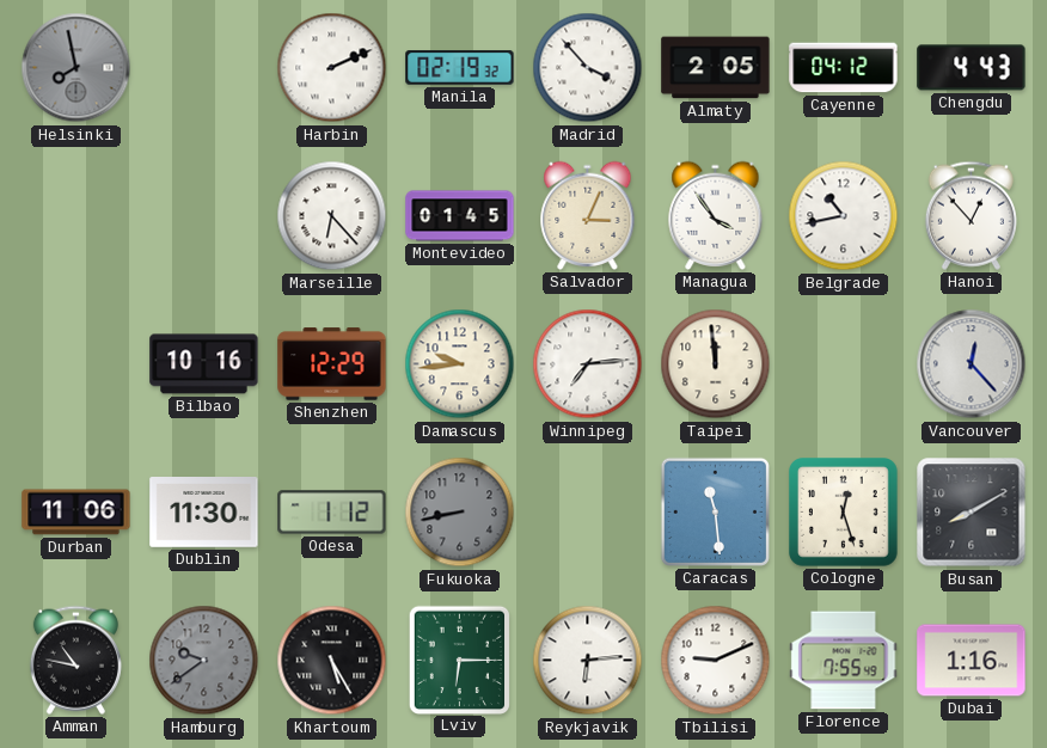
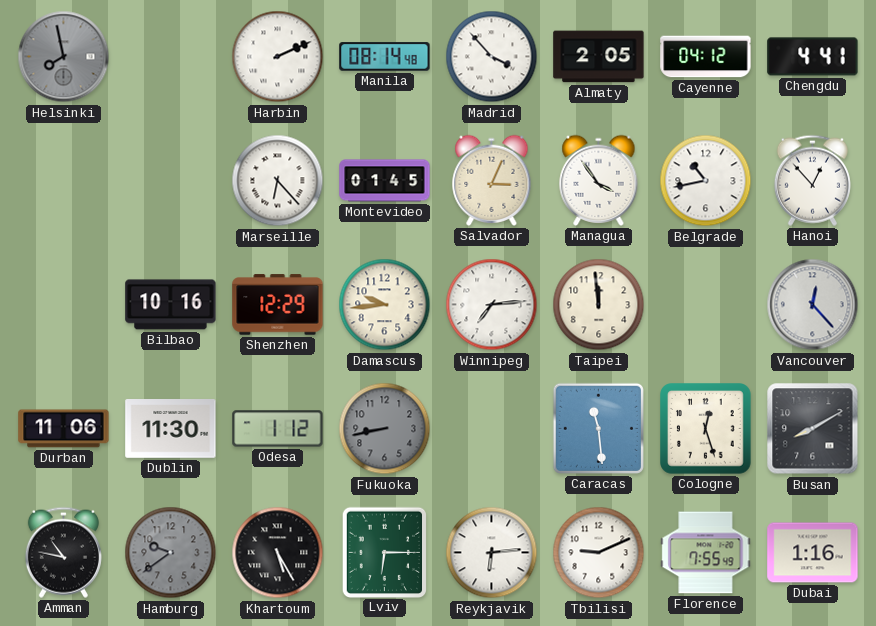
Manila: 02:19 -> 08:14 (385, 57)
Chengdu: 4:43 -> 4:41 (813, 57)
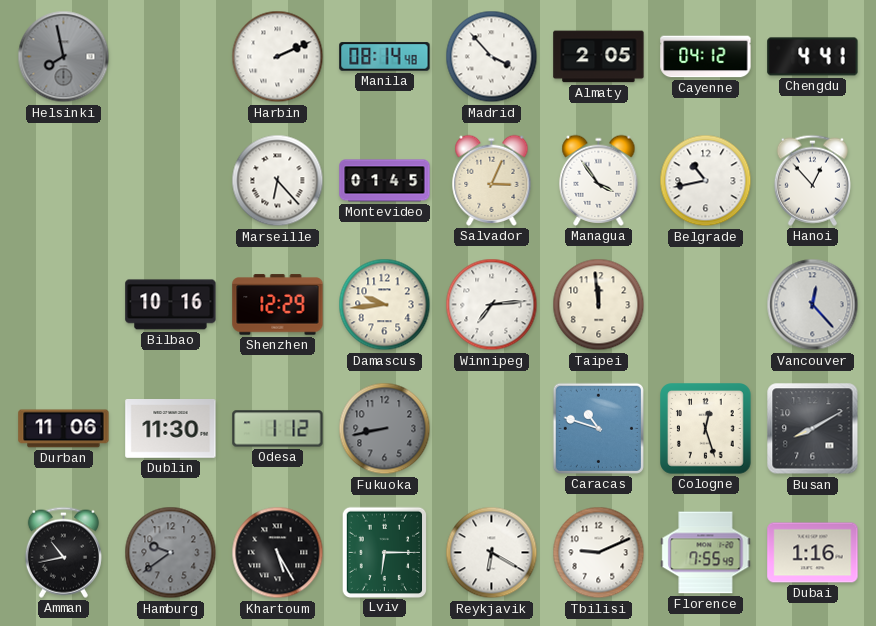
Caracas: 11:29 -> 10:48 (598, 428)
Amman: 10:47 -> 10:43 (63, 552)
Reykjavik: 6:14 -> 6:20 (492, 553)
